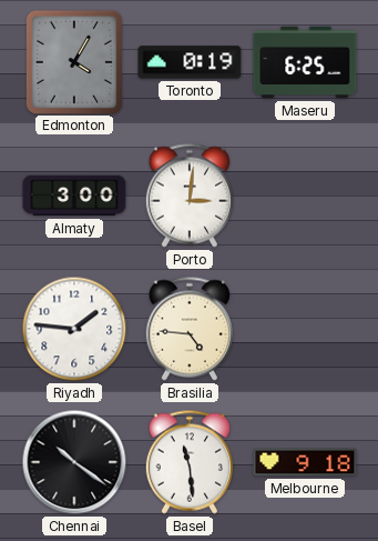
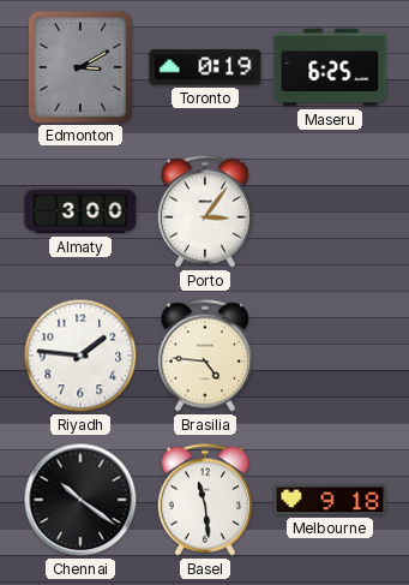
Edmonton: 4:05 -> 3:10 (79, 66)
Porto: 3:01 -> 3:06 (205, 211)
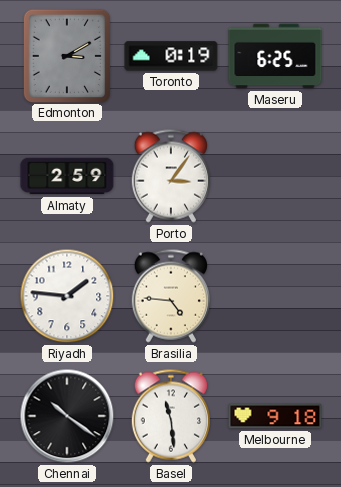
Almaty: 3:00 -> 2:59 (67, 176)
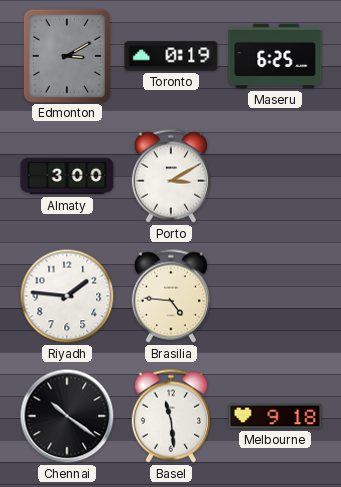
Almaty: 2:59 -> 3:00 (67, 176)
Porto: 3:06 -> 3:10 (171, 176)
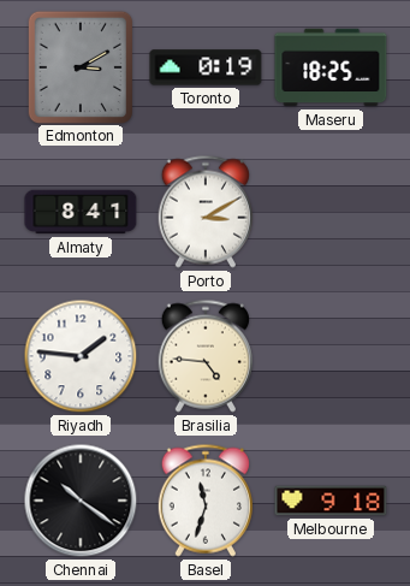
Maseru: 6:25 -> 18:25 (331, 67)
Almaty: 3:00 -> 8:41 (81, 212)
Basel: 11:29 -> 11:33 (206, 501)
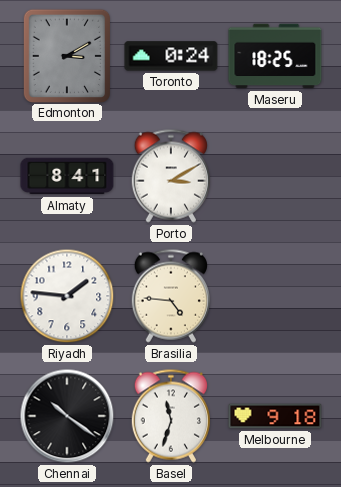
Toronto: 0:19 -> 0:24 (171, 56)
